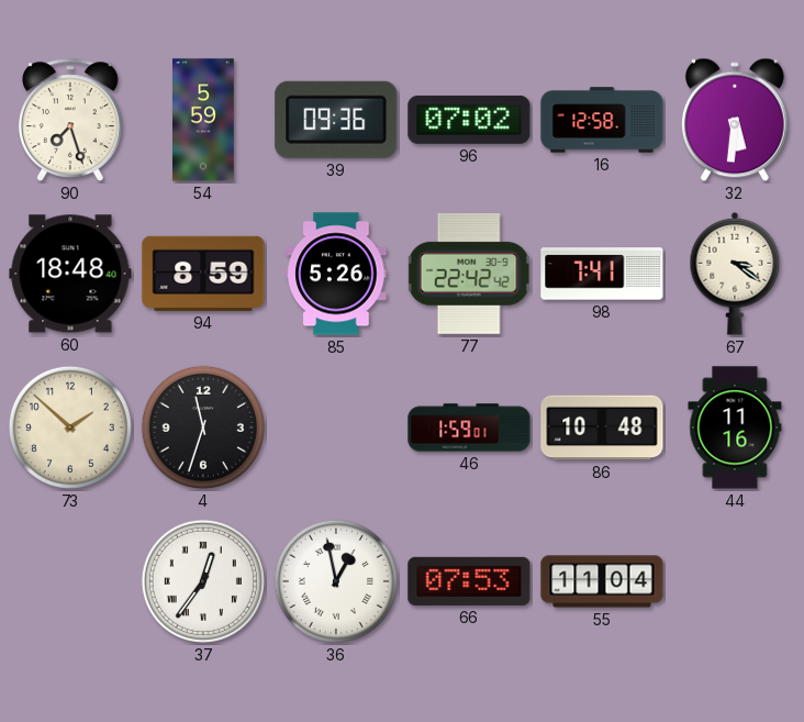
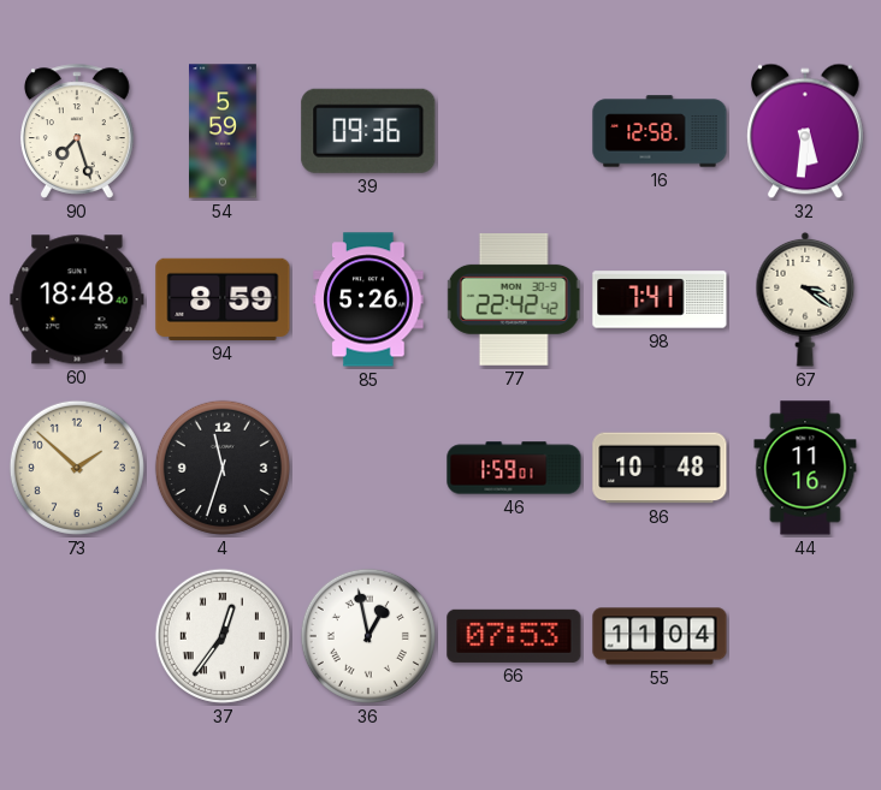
96: 07:02 -> none (469, 120)
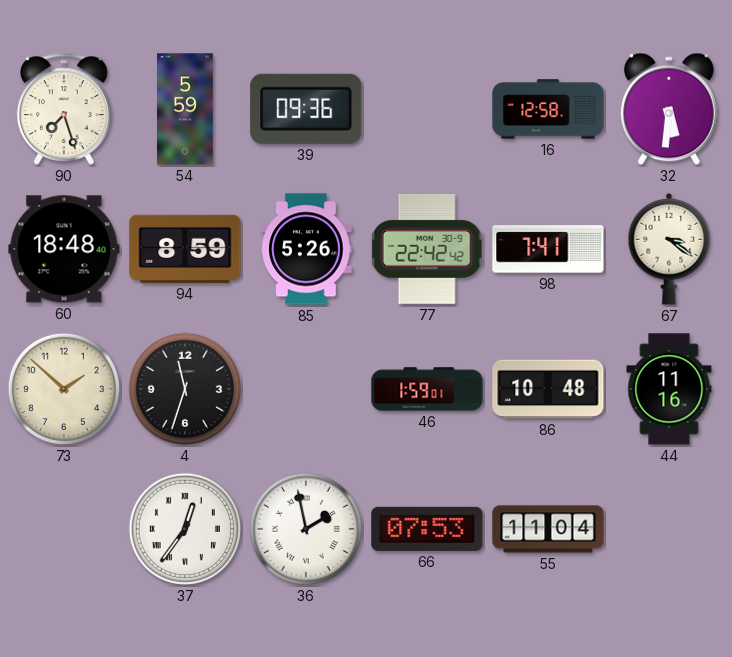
36: 12:58 -> 1:58 (306, 529)
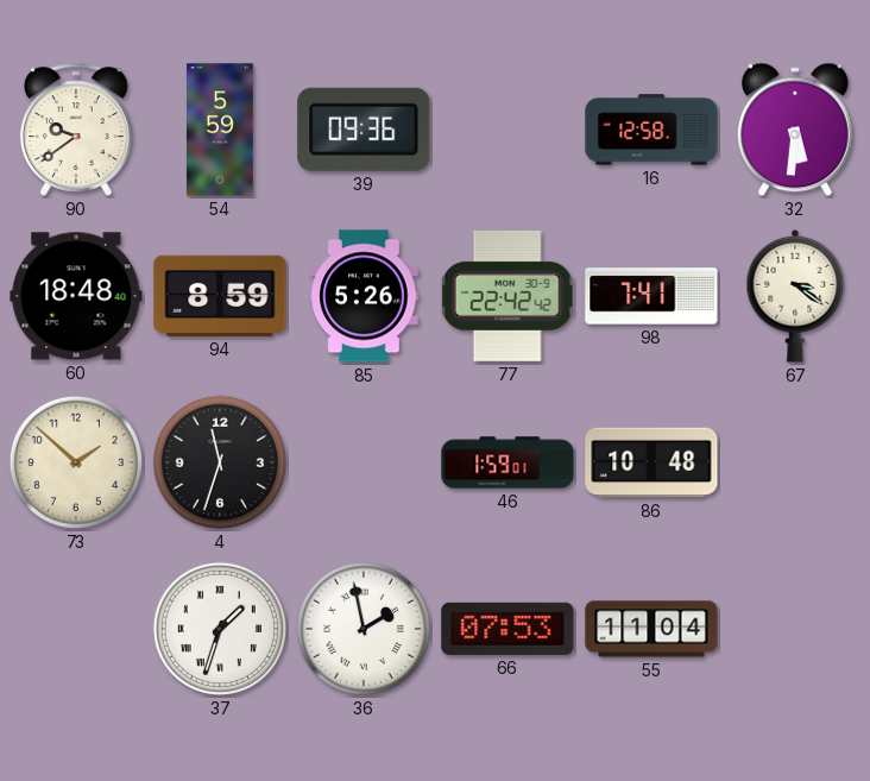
90: 7:27 -> 9:39 (76, 130)
44: 11:16 -> none (669, 389)
37: 12:36 -> 1:33 (220, 629)
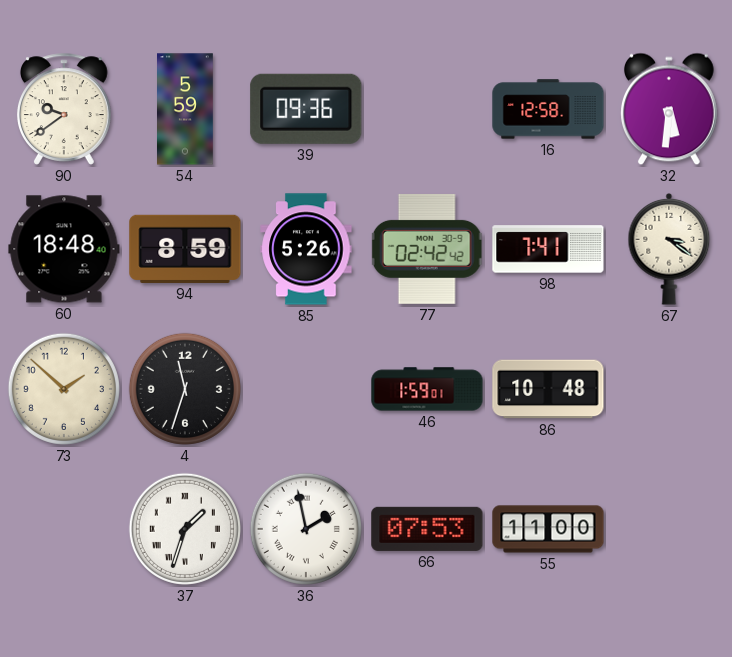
77: 22:42 -> 02:42 (427, 249)
55: 11:04 -> 11:00 (548, 529)
